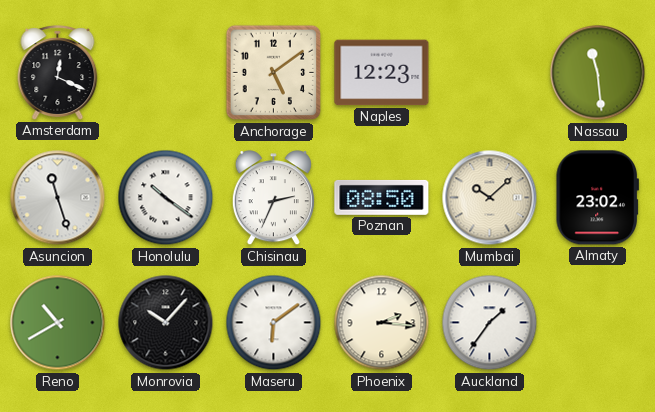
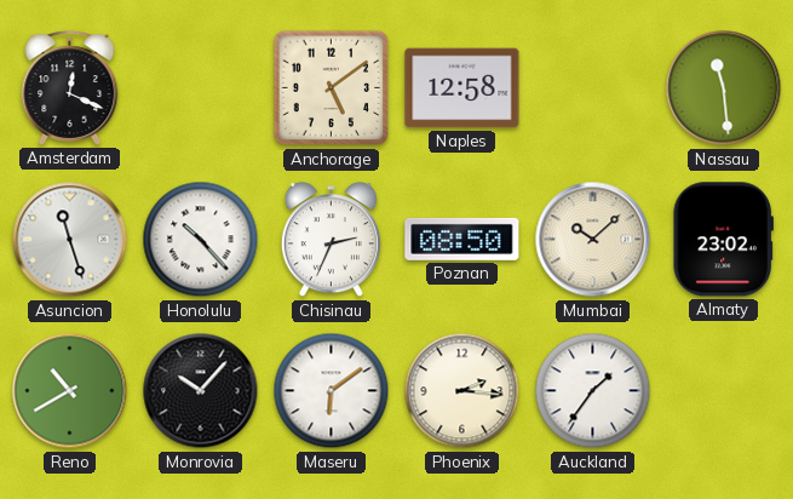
Naples: 12:23 -> 12:58 (462, 88)
Honolulu: 10:21 -> 10:23 (201, 240)
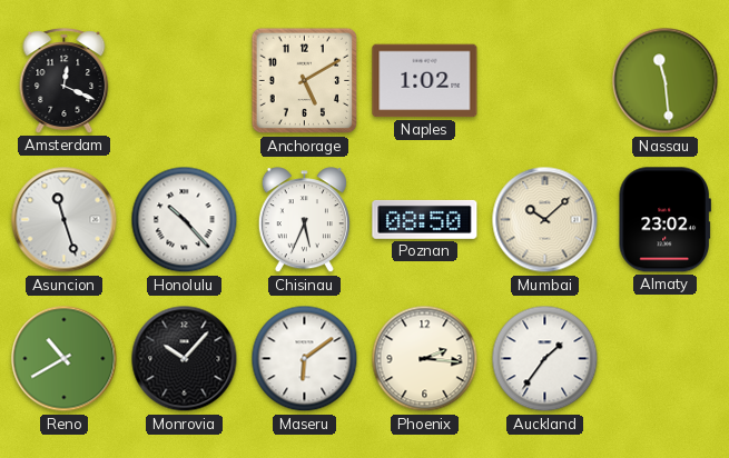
Anchorage: 5:09 -> 5:10 (305, 81)
Naples: 12:58 -> 1:02 (425, 81)
Chisinau: 2:34 -> 5:34 (304, 220)
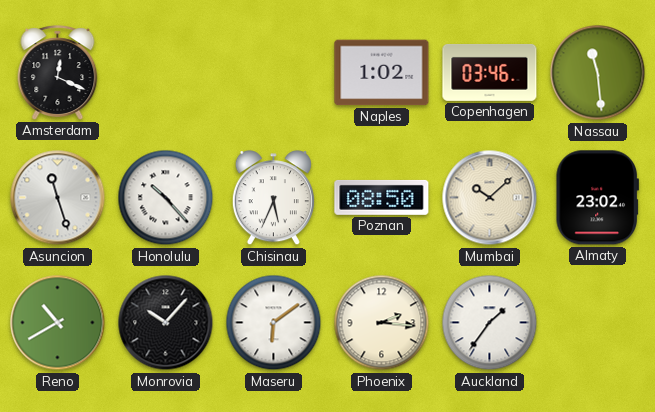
Anchorage: 5:10 -> none (305, 81)
Copenhagen: none -> 03:46 (490, 72)
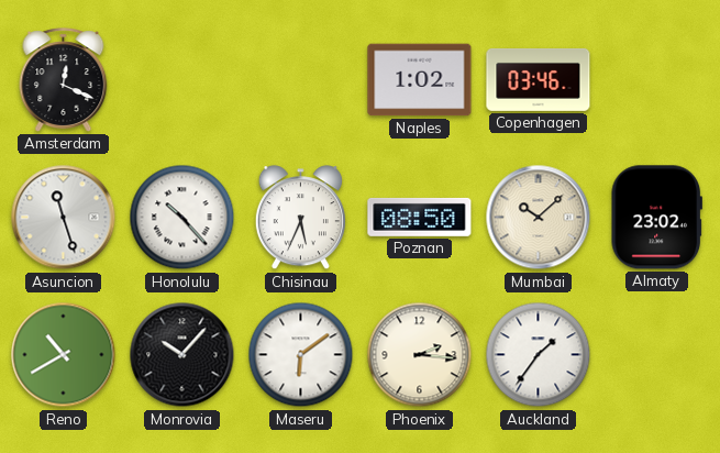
Nassau: 11:29 -> none (598, 73)
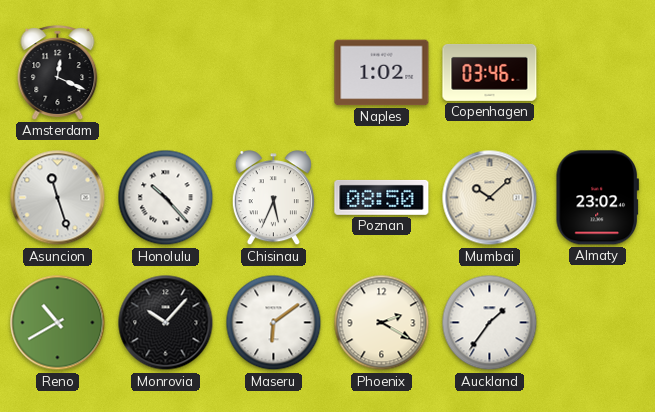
Phoenix: 2:16 -> 2:20 (382, 323)
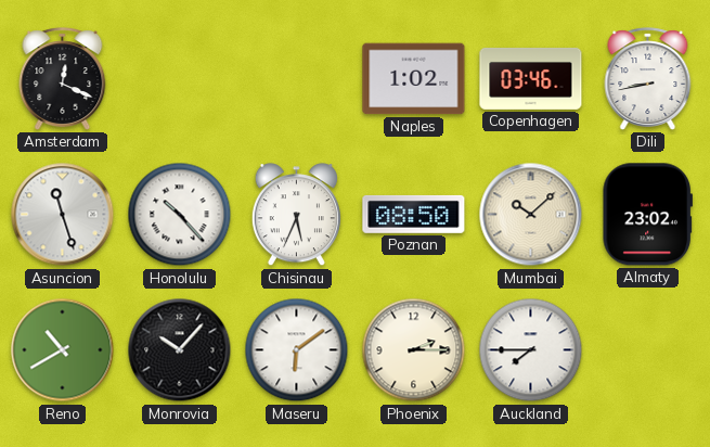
Dili: none -> 8:43 (648, 79)
Phoenix: 2:20 -> 2:15 (414, 350)
Auckland: 1:36 -> 7:45 (531, 350)
